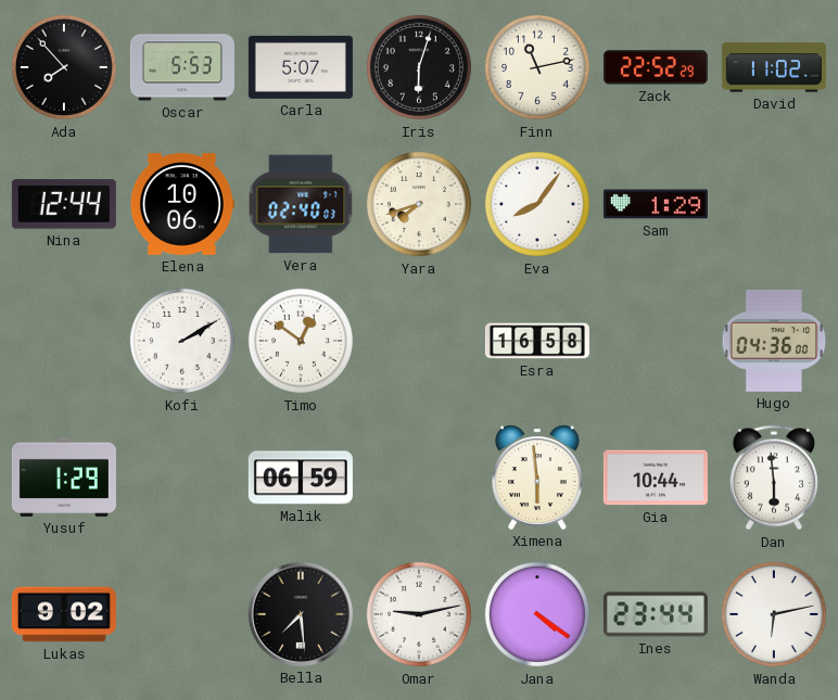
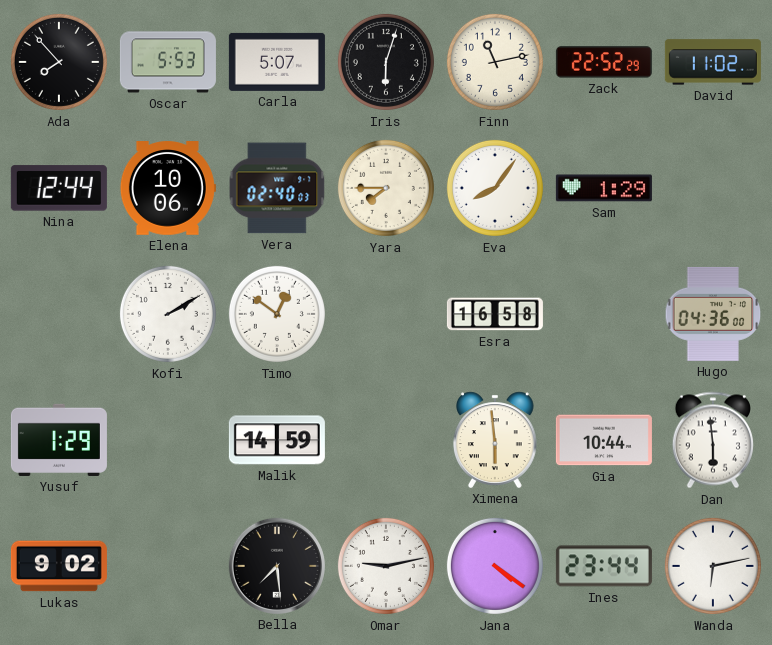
Yara: 7:42 -> 7:45 (386, 188)
Malik: 06:59 -> 14:59 (277, 440)
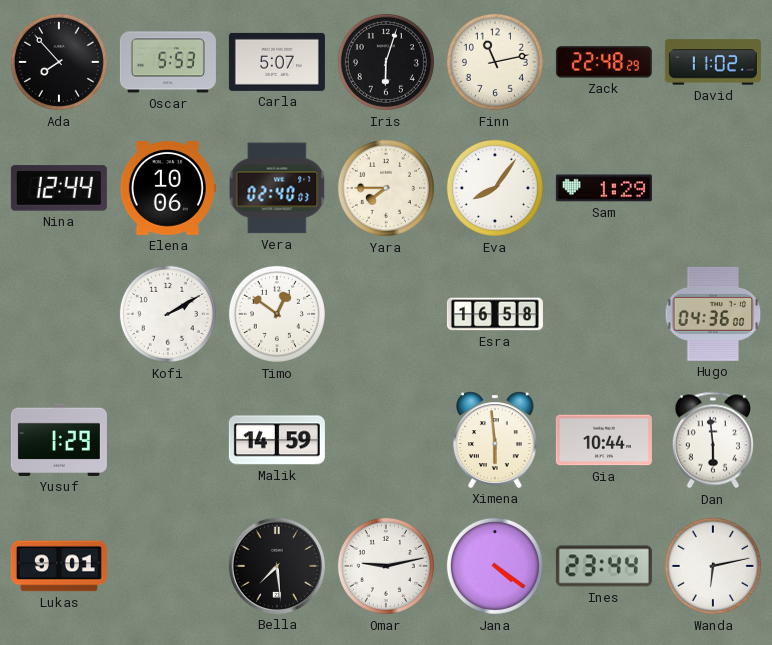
Zack: 22:52 -> 22:48 (604, 62)
Lukas: 9:02 -> 9:01 (59, 566)
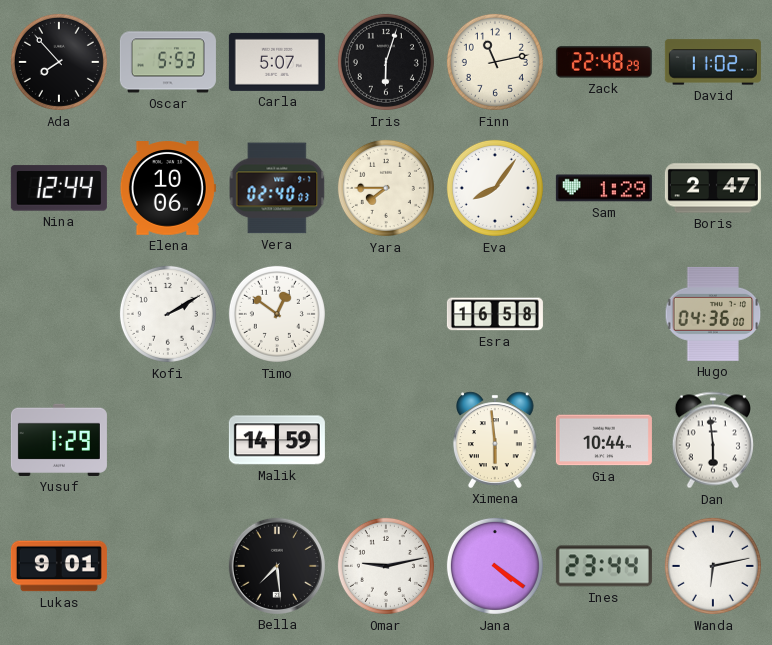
Boris: none -> 2:47 (713, 188)
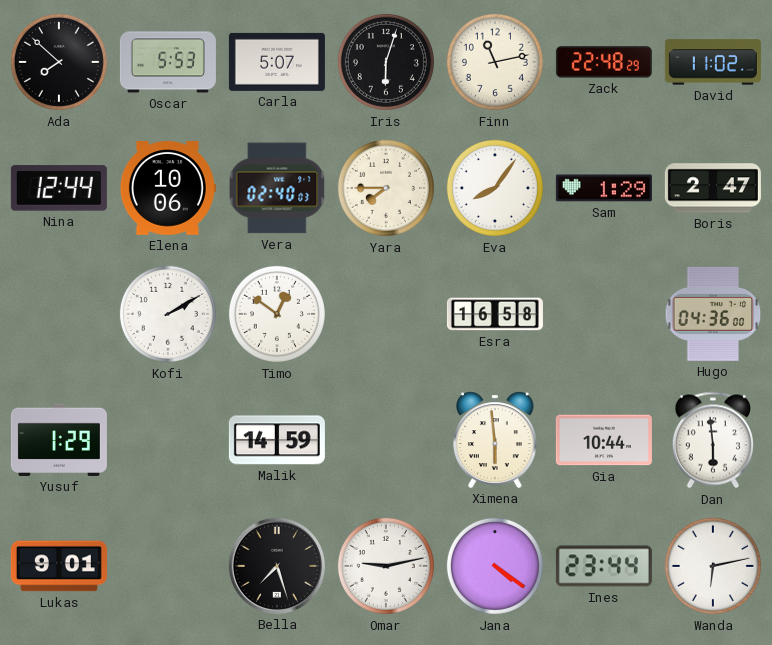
Ada: 7:53 -> 7:52 (59, 62)
Bella: 7:29 -> 7:27 (277, 566)
